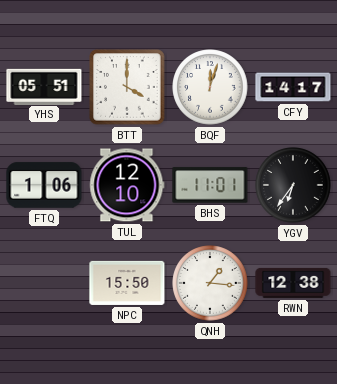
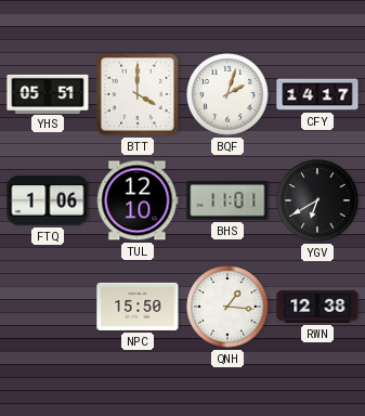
BQF: 12:03 -> 2:03 (227, 94)
YGV: 6:36 -> 6:40 (317, 200)
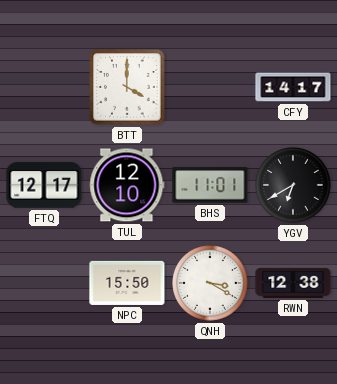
YHS: 05:51 -> none (48, 93)
BQF: 2:03 -> none (227, 94)
FTQ: 1:06 -> 12:17 (44, 185)
QNH: 1:16 -> 3:20 (210, 283)
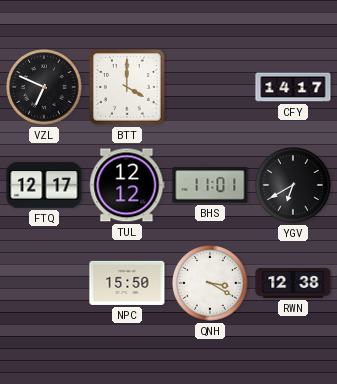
VZL: none -> 6:49 (44, 87)
TUL: 12:10 -> 12:12 (127, 185)
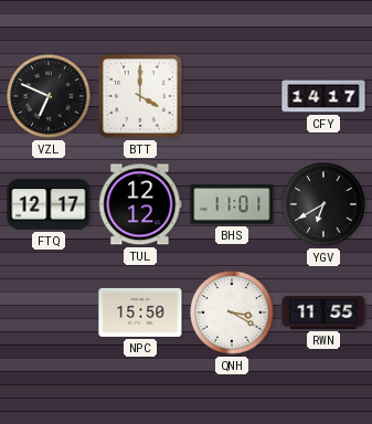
RWN: 12:38 -> 11:55 (323, 312)
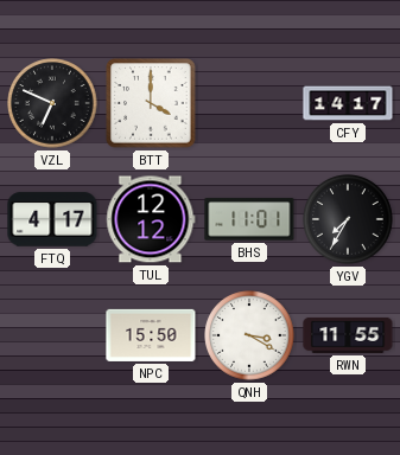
FTQ: 12:17 -> 4:17 (52, 219)
YGV: 6:40 -> 7:35 (348, 219)
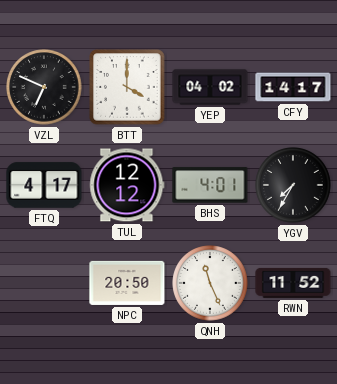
YEP: none -> 04:02 (210, 87)
BHS: 11:01 -> 4:01 (210, 185)
NPC: 15:50 -> 20:50 (127, 283)
QNH: 3:20 -> 11:26 (210, 283)
RWN: 11:55 -> 11:52 (293, 283)
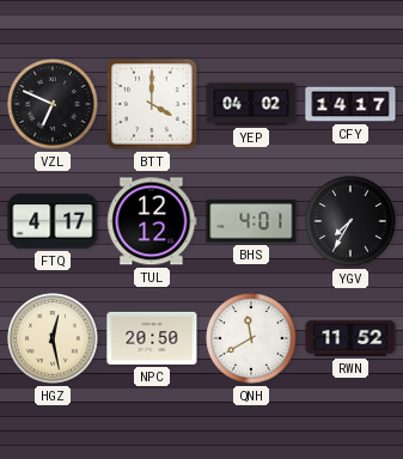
HGZ: none -> 12:28 (53, 338)
QNH: 11:26 -> 11:40 (251, 338)
